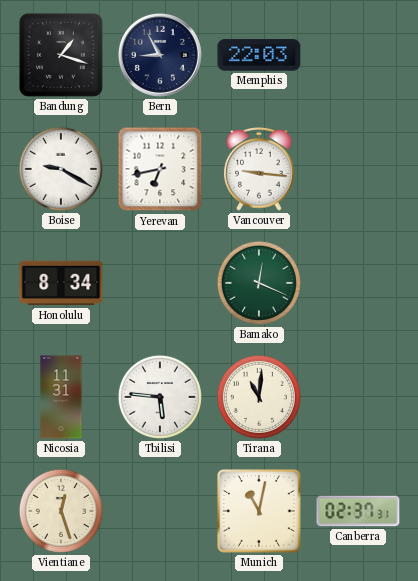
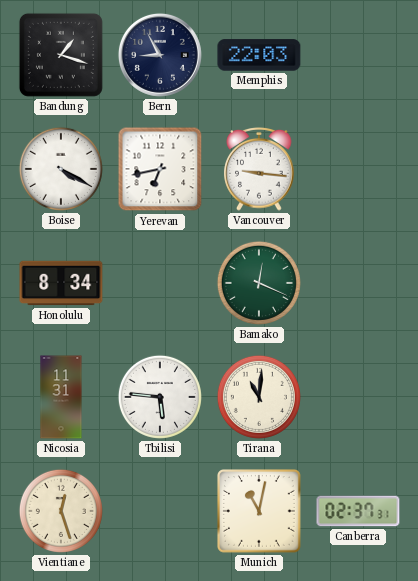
Boise: 9:20 -> 4:20 (61, 169)
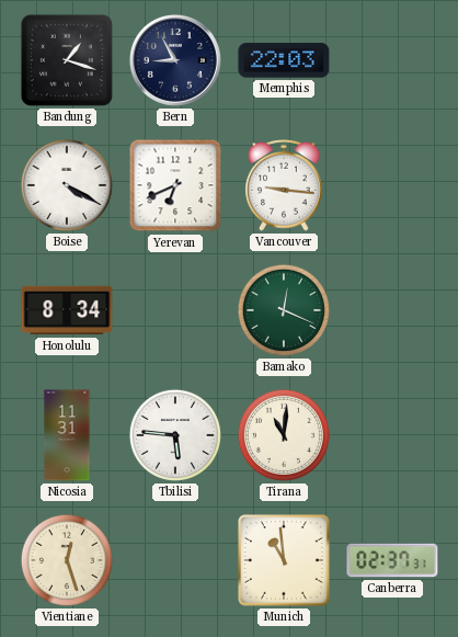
Yerevan: 6:43 -> 6:41 (175, 185)
Munich: 11:02 -> 10:59 (285, 561)
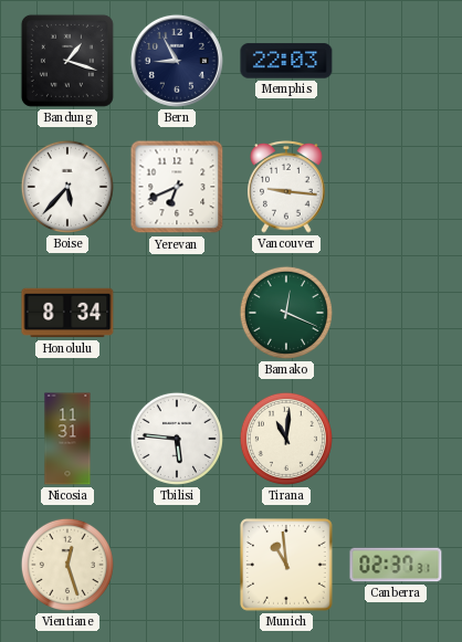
Boise: 4:20 -> 5:37 (67, 187)
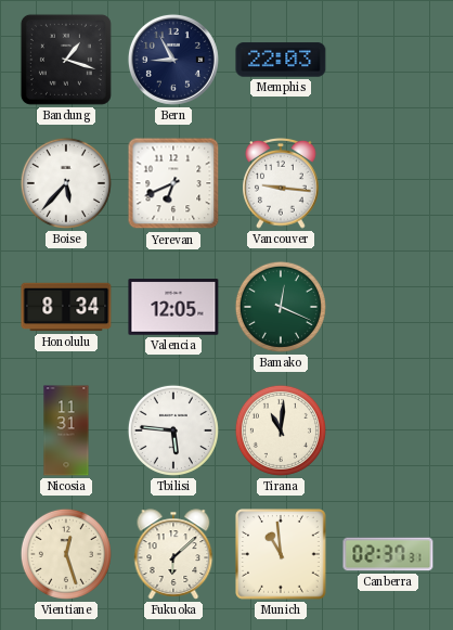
Valencia: none -> 12:05 (173, 307)
Fukuoka: none -> 6:08 (173, 554)
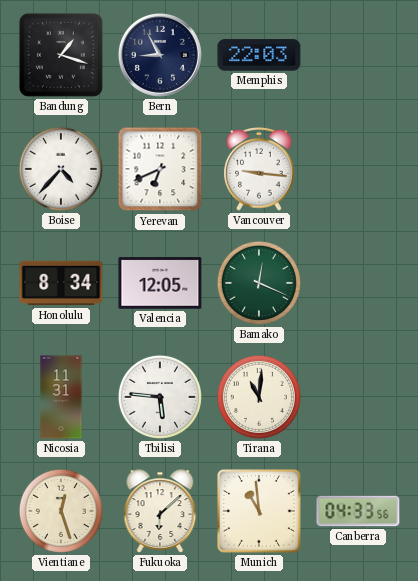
Boise: 5:37 -> 4:37 (61, 169)
Canberra: 02:37 -> 04:33 (358, 511)
